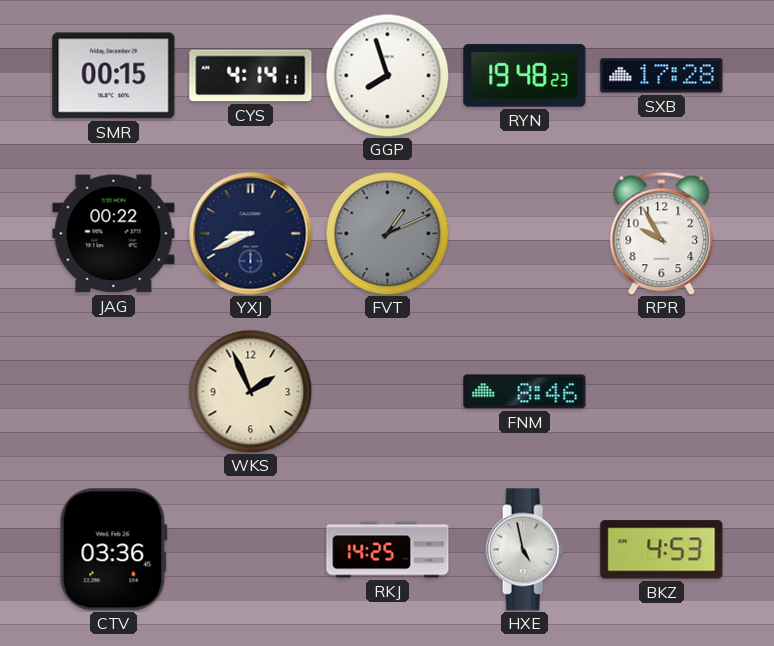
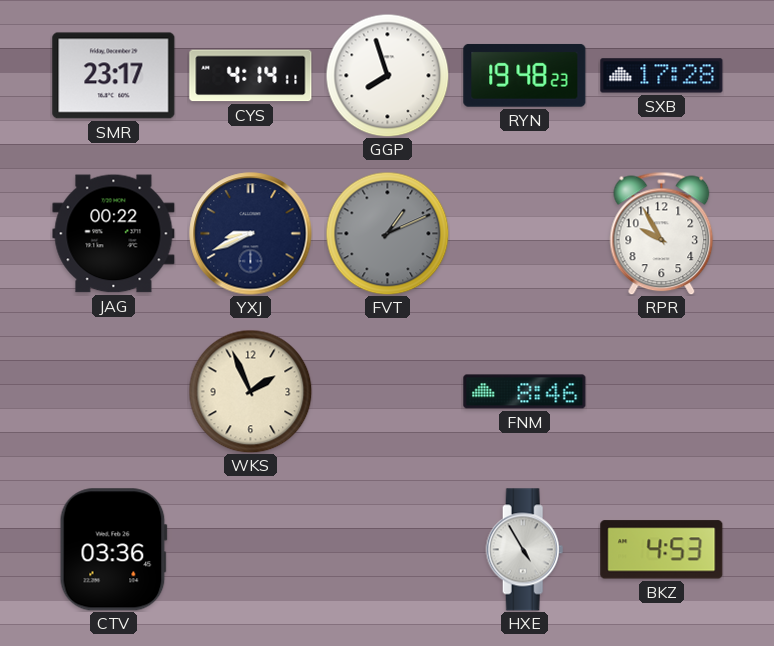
SMR: 00:15 -> 23:17 (114, 76)
RKJ: 14:25 -> none (388, 550)
HXE: 4:58 -> 4:55 (525, 550)
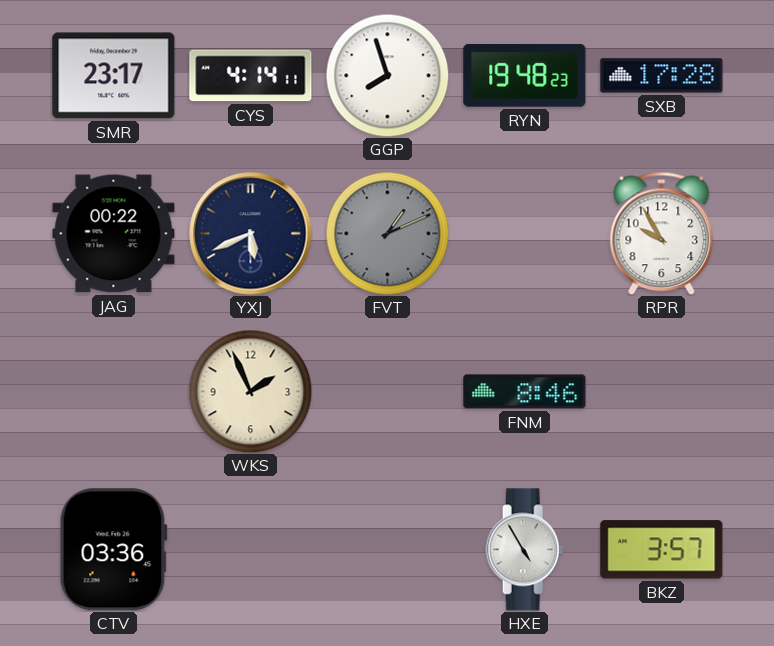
YXJ: 8:41 -> 5:41 (251, 234)
BKZ: 4:53 -> 3:57 (662, 550)
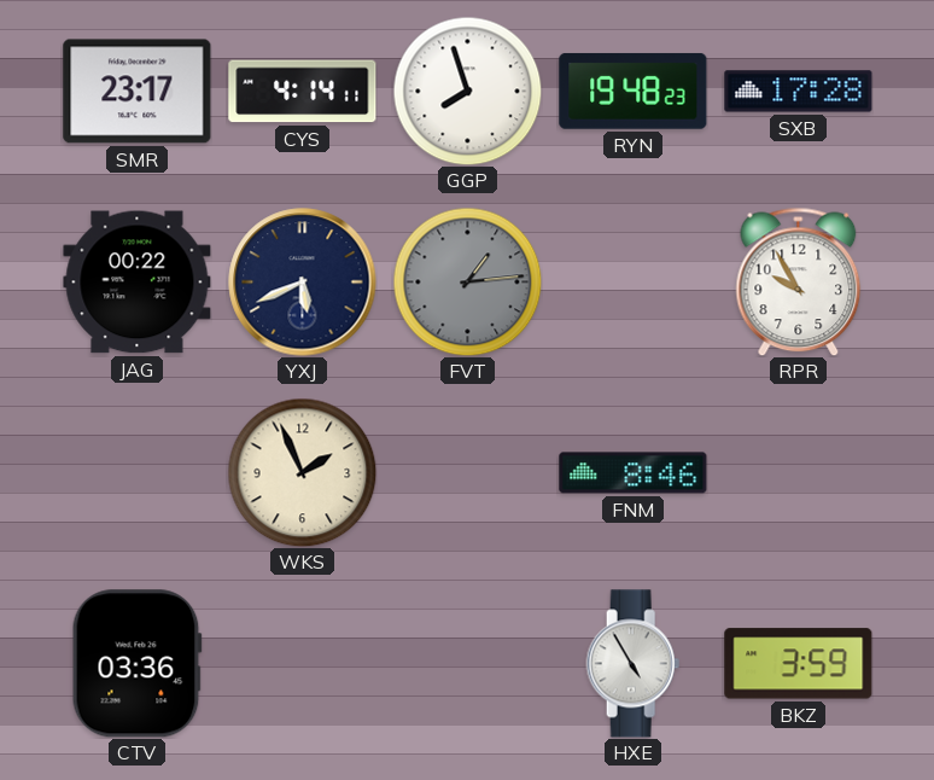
FVT: 1:11 -> 1:14 (467, 281)
BKZ: 3:57 -> 3:59 (799, 664)
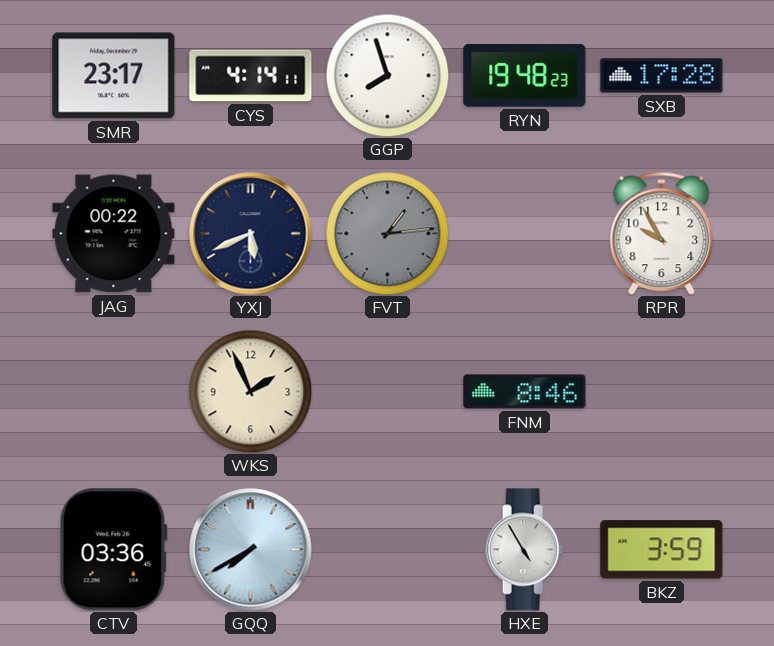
GQQ: none -> 7:40 (251, 550)
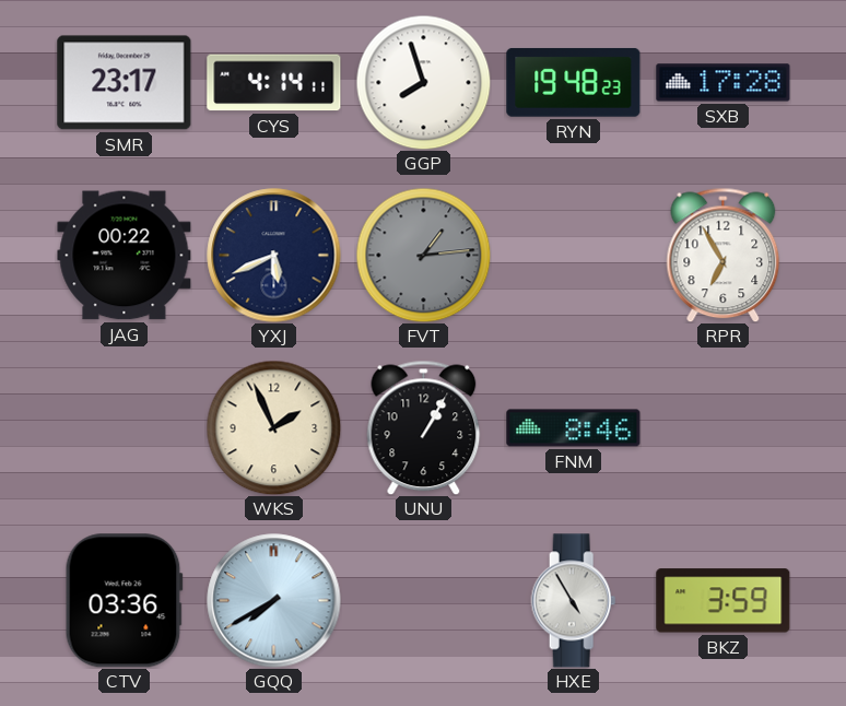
RPR: 9:55 -> 6:55 (724, 255)
UNU: none -> 1:05 (424, 427)
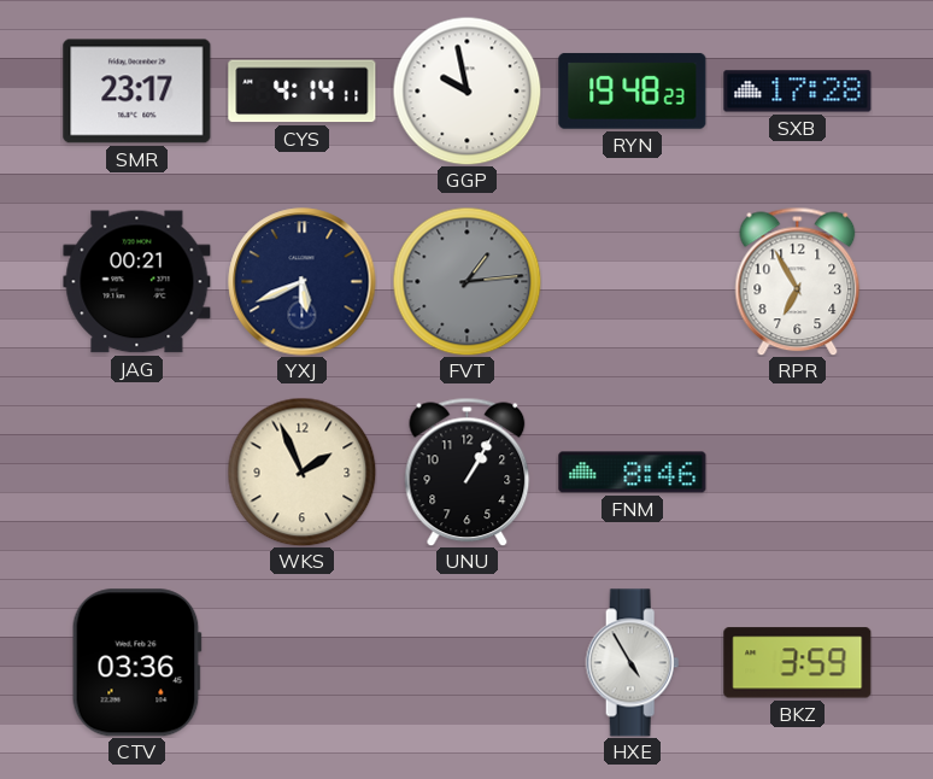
GGP: 7:57 -> 9:58 (466, 90)
JAG: 00:22 -> 00:21 (137, 282)
GQQ: 7:40 -> none (274, 601)
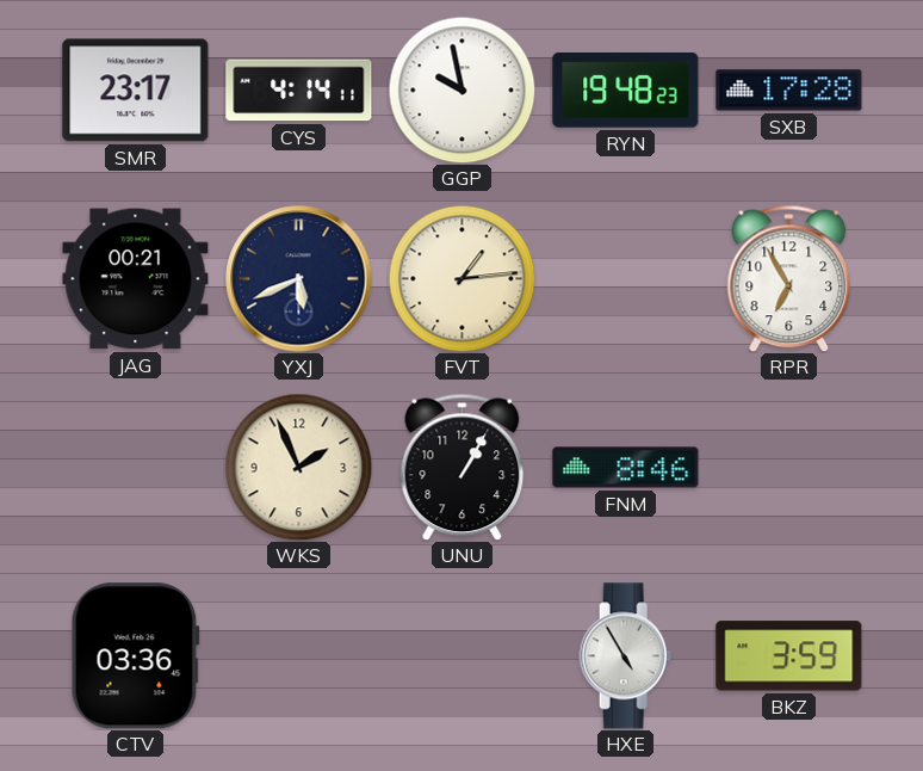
FVT dial: grey -> cream (461, 278)
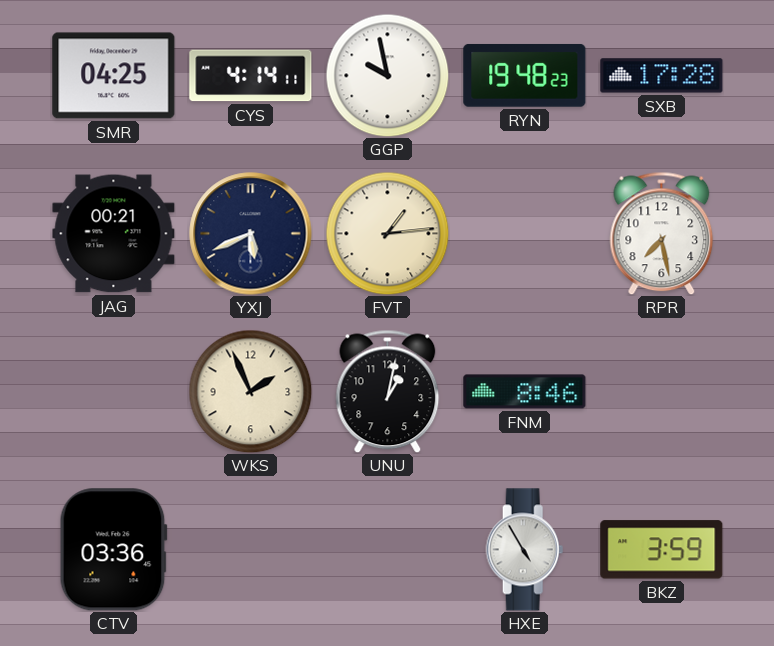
SMR: 23:17 -> 04:25 (114, 76)
RPR: 6:55 -> 7:28 (662, 233)
UNU: 1:05 -> 1:02 (388, 391)
